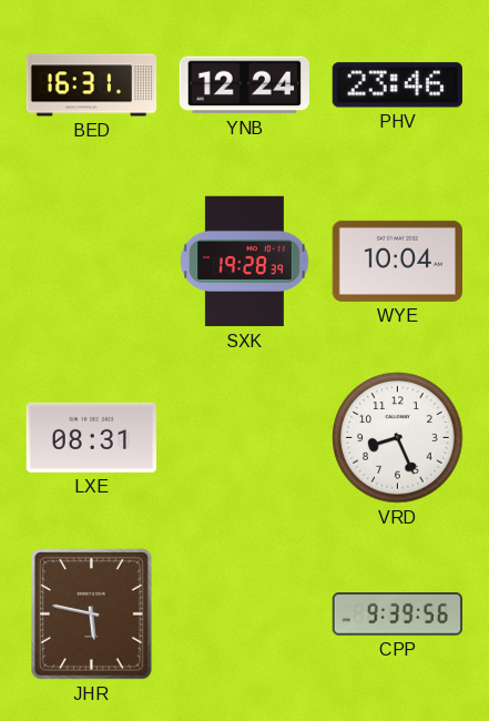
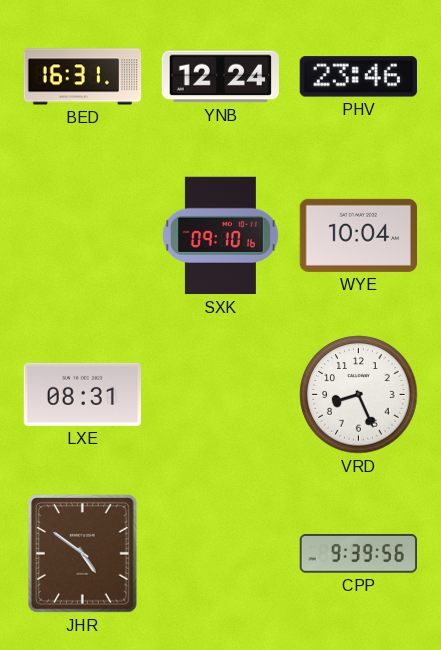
SXK: 19:28 -> 09:10 (221, 236)
JHR: 5:47 -> 4:51 (83, 554)
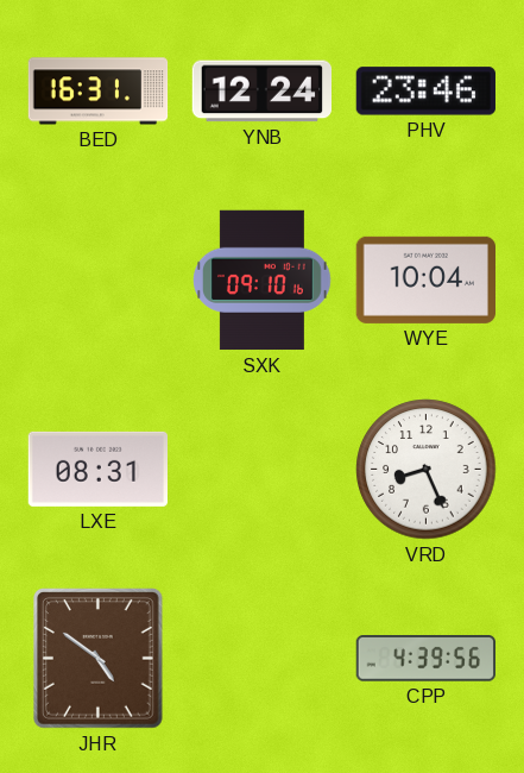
CPP: 9:39 -> 4:39 (425, 659)
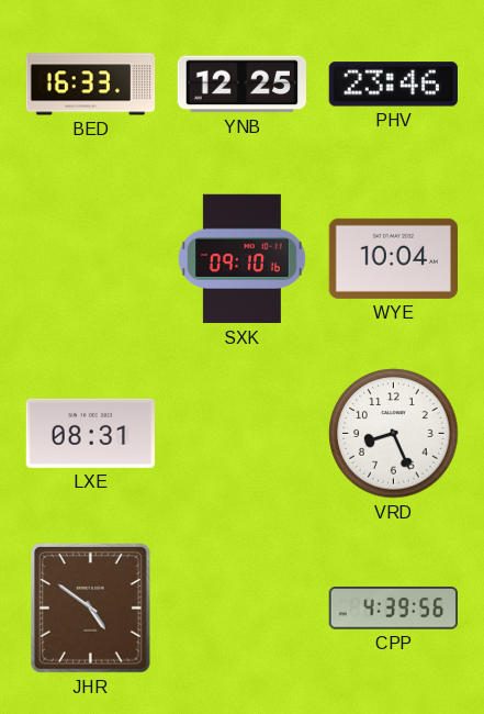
BED: 16:31 -> 16:33 (91, 85)
YNB: 12:24 -> 12:25 (241, 85)
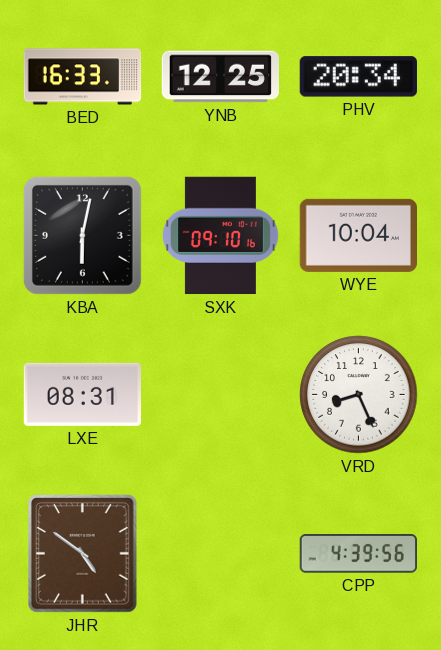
PHV: 23:46 -> 20:34 (358, 77)
KBA: none -> 6:02 (82, 235)
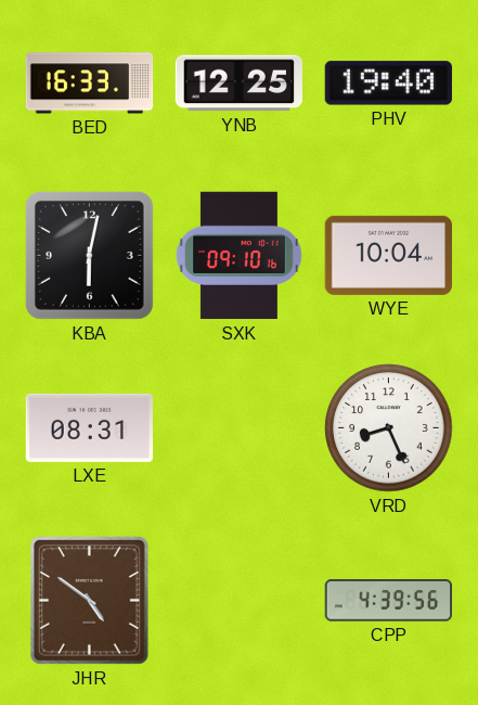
PHV: 20:34 -> 19:40 (388, 84)
